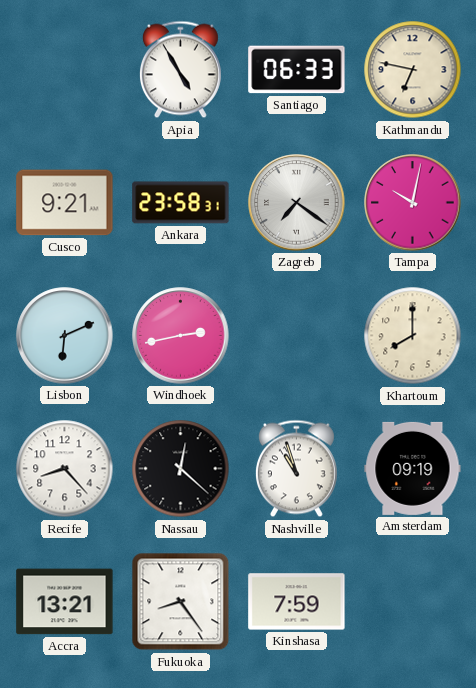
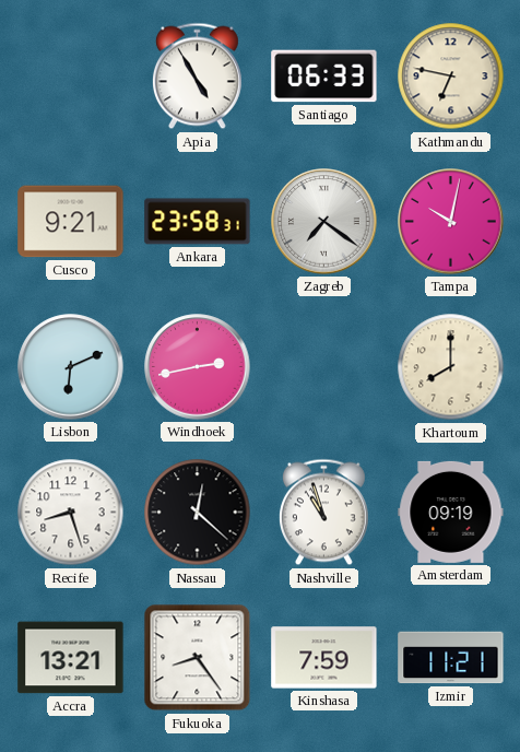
Recife: 8:23 -> 8:27 (71, 513)
Izmir: none -> 11:21 (451, 658)
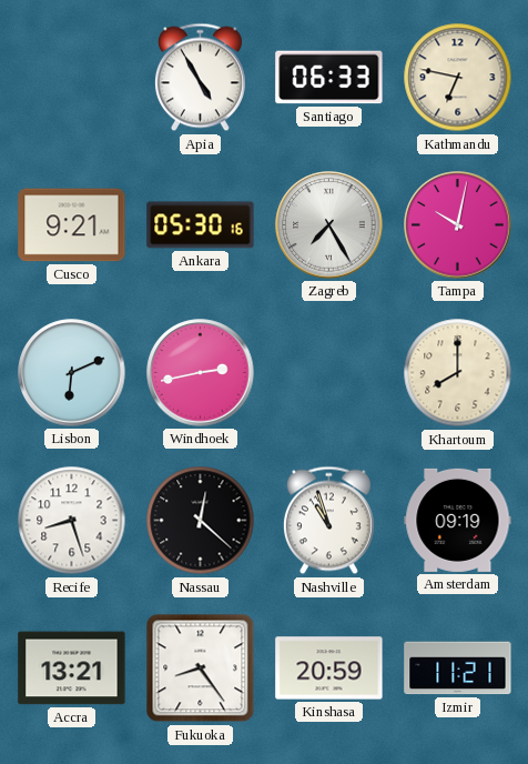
Ankara: 23:58 -> 05:30 (201, 225)
Zagreb: 7:21 -> 7:25 (329, 225)
Kinshasa: 7:59 -> 20:59 (329, 668)
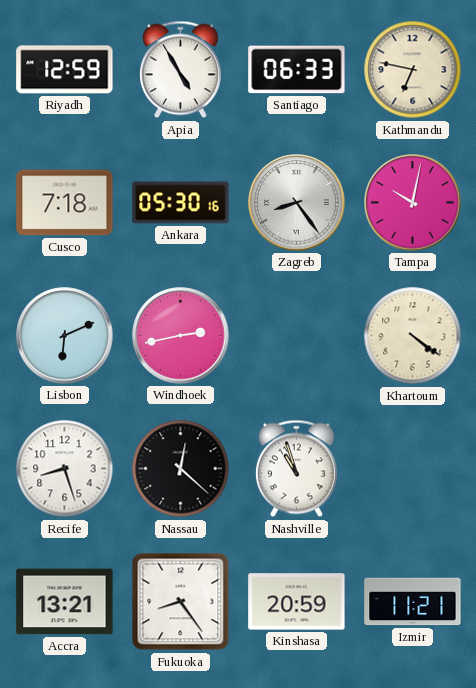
Riyadh: none -> 12:59 (65, 70)
Cusco: 9:21 -> 7:18 (65, 203)
Zagreb: 7:25 -> 8:24 (297, 203)
Khartoum: 8:00 -> 4:21 (413, 336)
Amsterdam: 09:19 -> none (458, 520)
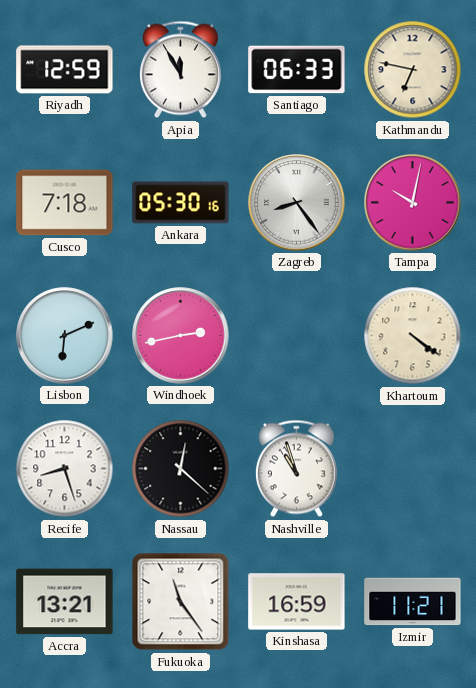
Apia: 4:55 -> 11:55 (180, 70)
Fukuoka: 8:24 -> 11:24 (181, 602)
Kinshasa: 20:59 -> 16:59 (297, 602)
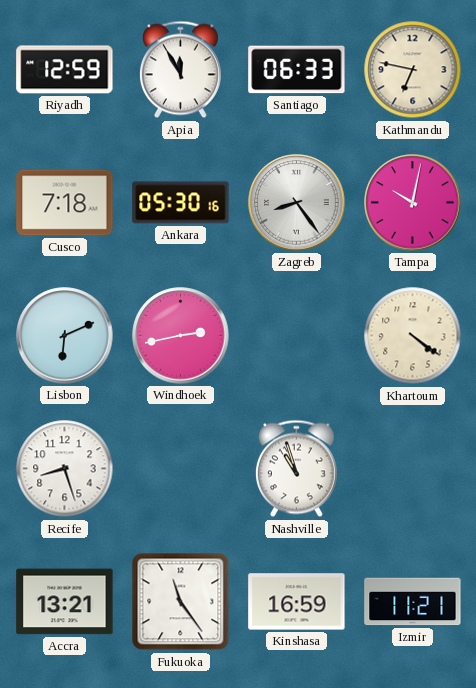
Nassau: 12:22 -> none (181, 469)
